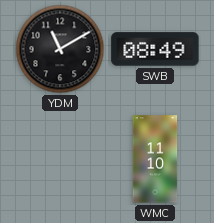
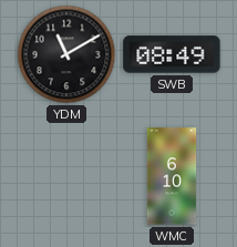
WMC: 11:10 -> 6:10 (172, 176)
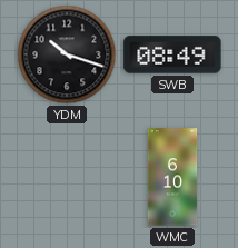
YDM: 11:10 -> 10:18 (67, 54)
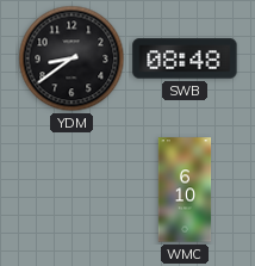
YDM: 10:18 -> 8:39 (71, 58)
SWB: 08:49 -> 08:48 (185, 58)
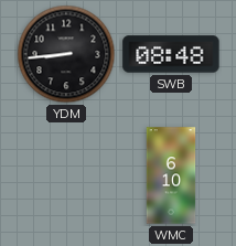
YDM: 8:39 -> 8:44 (66, 54)
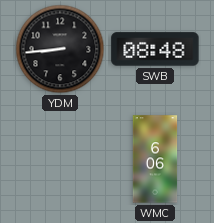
WMC: 6:10 -> 6:06 (155, 159)
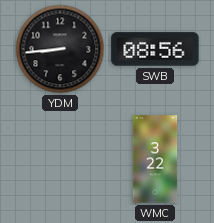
SWB: 08:48 -> 08:56 (155, 49)
WMC: 6:06 -> 3:22 (155, 159)
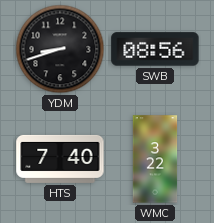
YDM: 8:44 -> 8:42 (60, 49)
HTS: none -> 7:40 (60, 159)
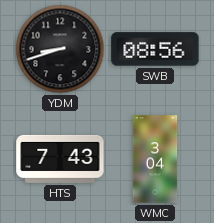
HTS: 7:40 -> 7:43 (60, 159)
WMC: 3:22 -> 3:04 (155, 159)
